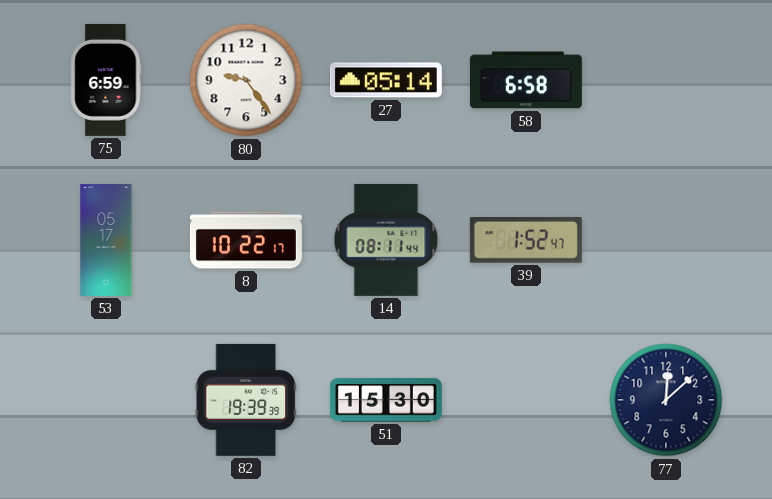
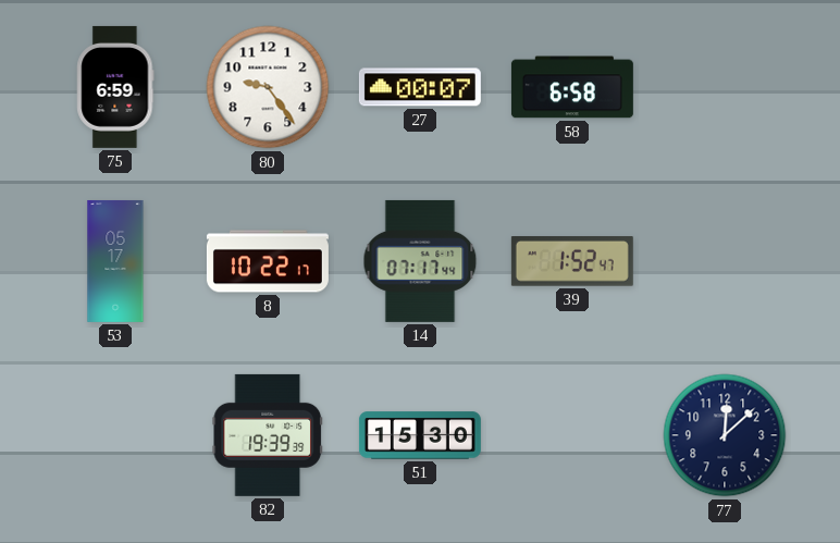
27: 05:14 -> 00:07 (420, 87)
14: 08:11 -> 07:17 (420, 261)
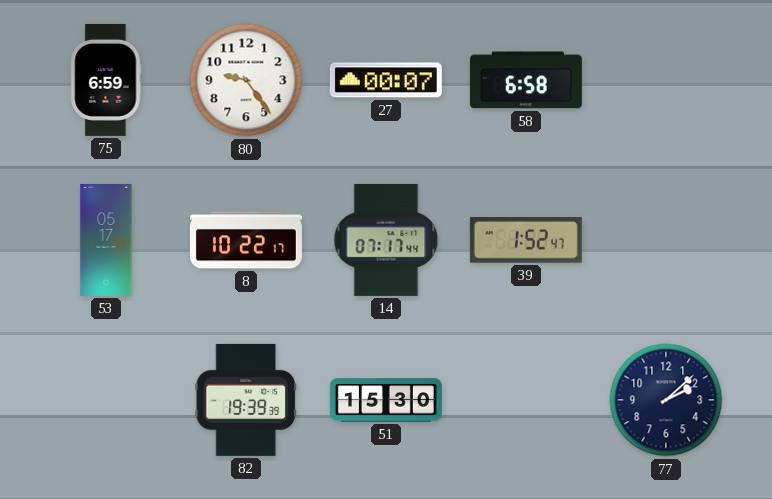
77: 12:08 -> 2:08 (666, 400)
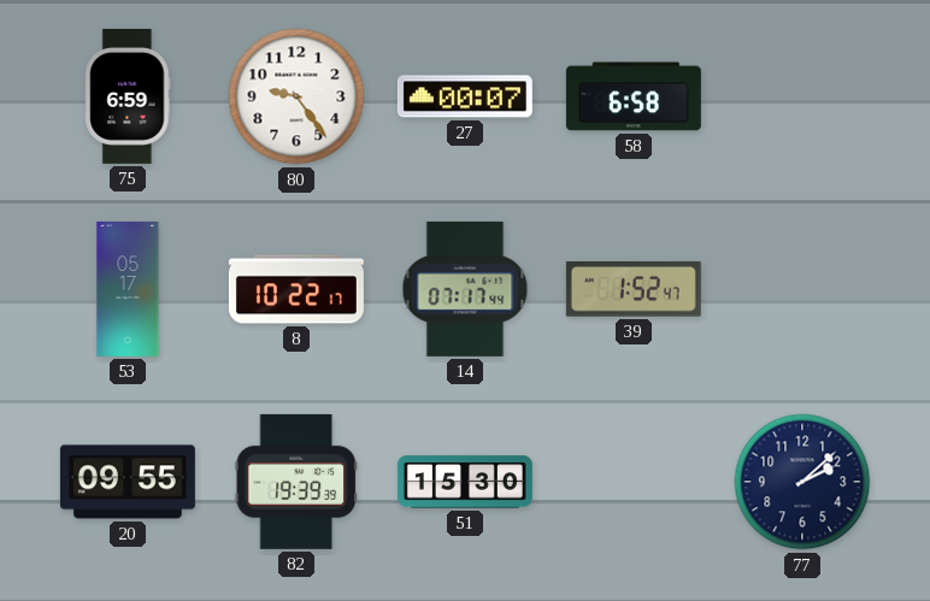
20: none -> 09:55 (128, 482)
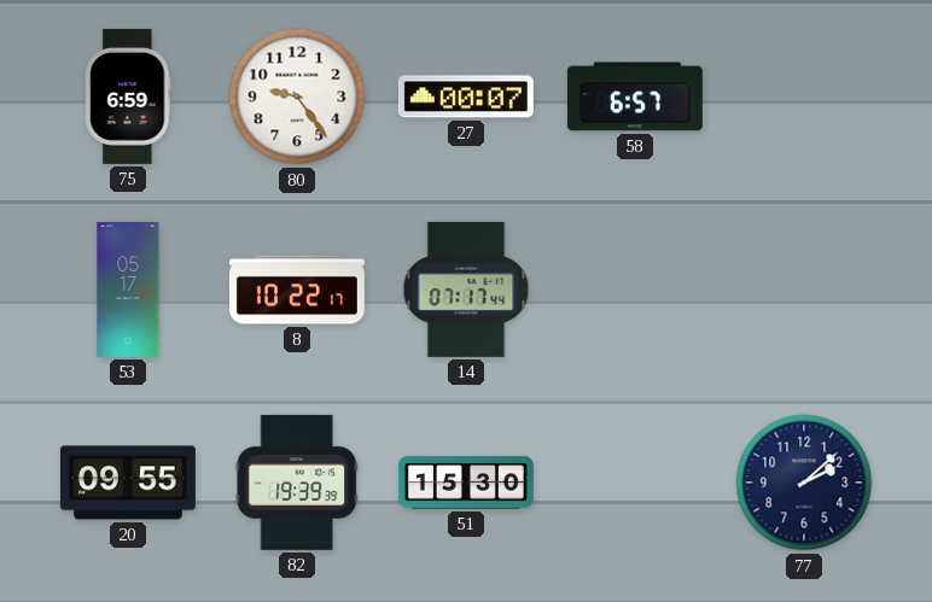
58: 6:58 -> 6:57 (635, 97)
39: 1:52 -> none (634, 290)
